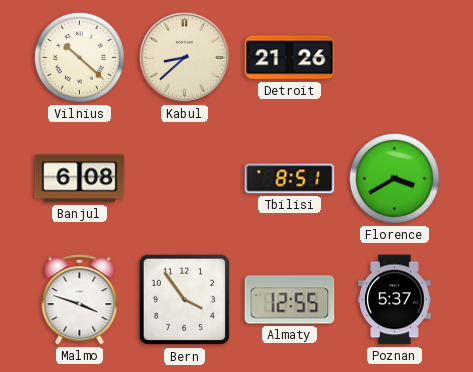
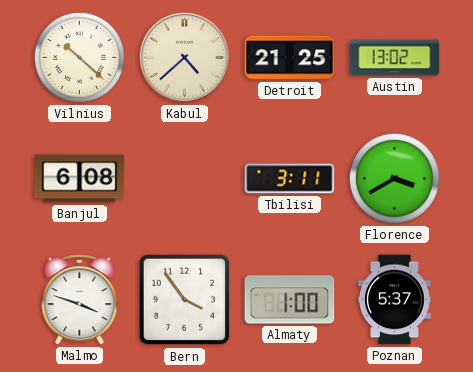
Kabul: 8:38 -> 4:38 (184, 57)
Detroit: 21:26 -> 21:25 (290, 58)
Austin: none -> 13:02 (395, 58)
Tbilisi: 8:51 -> 3:11 (290, 179)
Almaty: 12:55 -> 1:00 (290, 300)
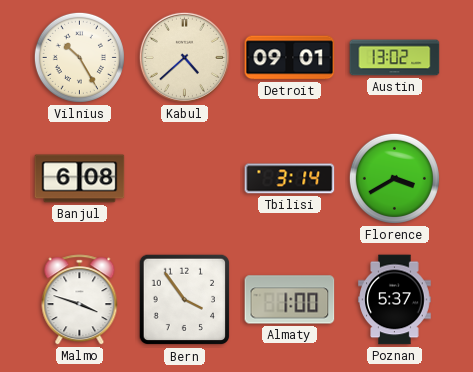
Vilnius: 10:22 -> 10:25 (79, 57)
Detroit: 21:25 -> 09:01 (290, 58)
Tbilisi: 3:11 -> 3:14 (290, 179)
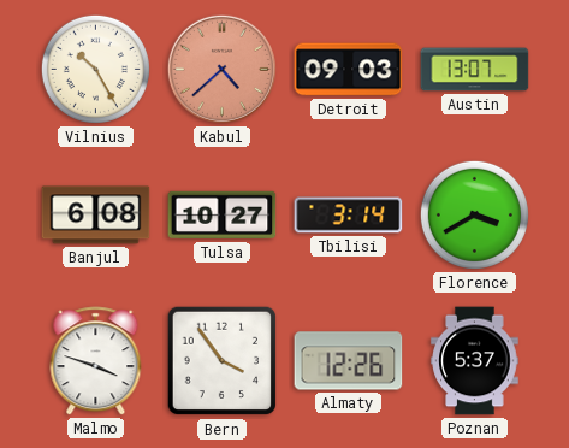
Kabul dial: cream -> salmon (221, 69)
Detroit: 09:01 -> 09:03 (349, 70)
Austin: 13:02 -> 13:07 (475, 70)
Tulsa: none -> 10:27 (223, 216)
Almaty: 1:00 -> 12:26 (349, 361)
